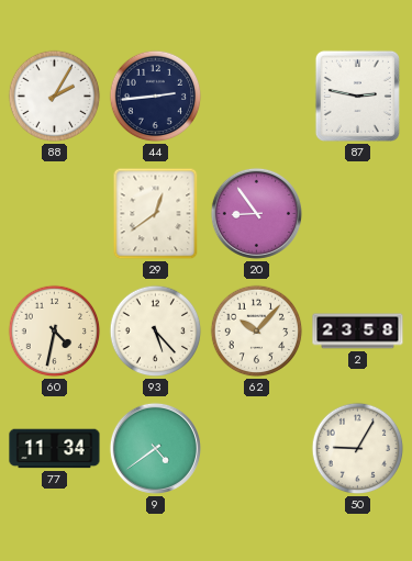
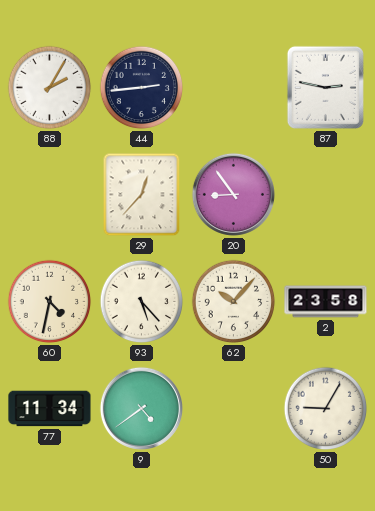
29: 12:39 -> 12:37 (142, 195)
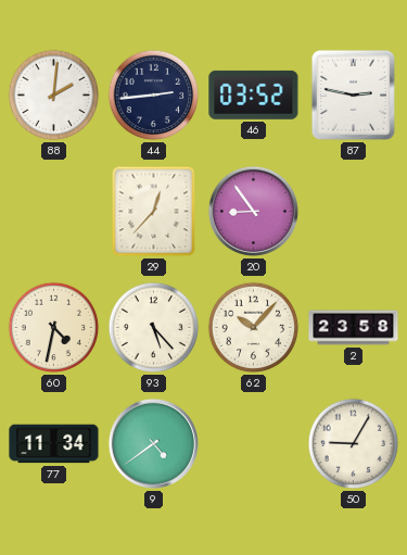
88: 2:05 -> 2:01 (54, 96)
46: none -> 03:52 (254, 94)
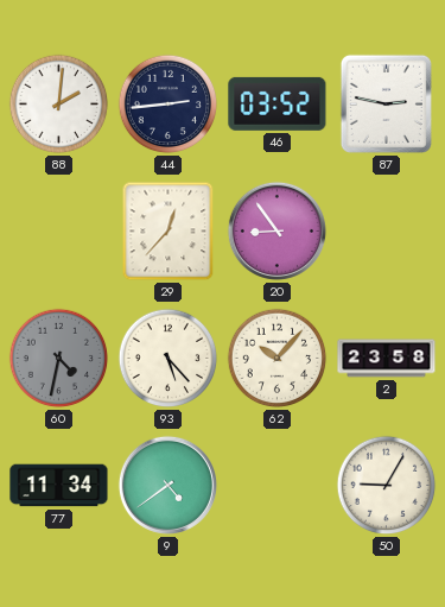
60 dial: cream -> grey (59, 359)
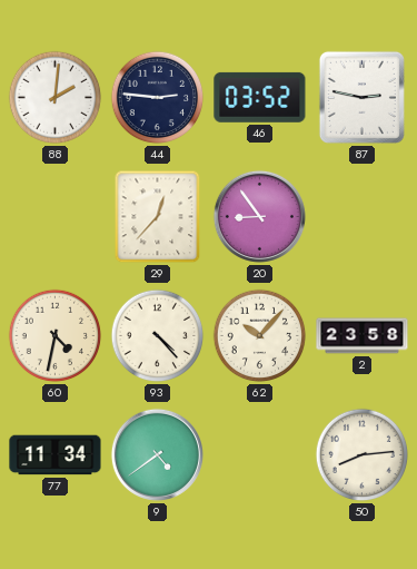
44: 2:44 -> 2:46 (158, 98)
60 dial: grey -> cream (56, 336)
93: 5:23 -> 4:23 (158, 336)
50: 9:05 -> 8:14 (363, 455)
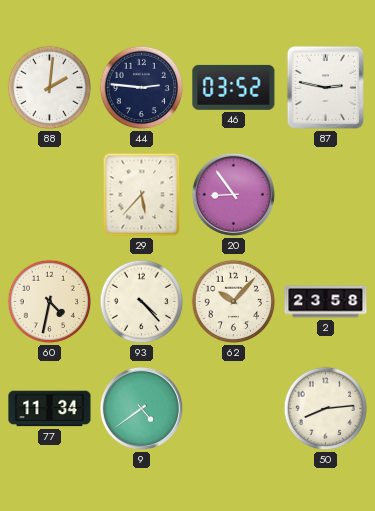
29: 12:37 -> 5:37 (142, 195)
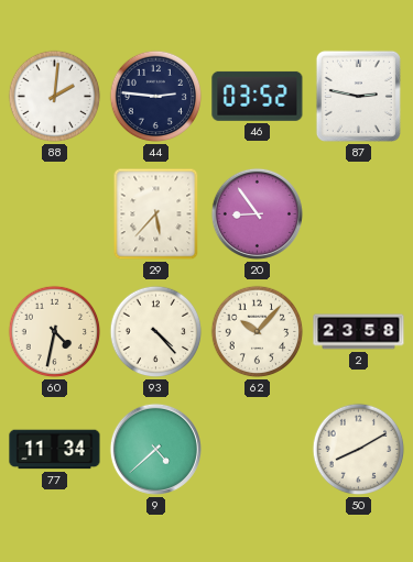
9: 4:39 -> 4:38 (155, 449)
50: 8:14 -> 8:10 (359, 450)
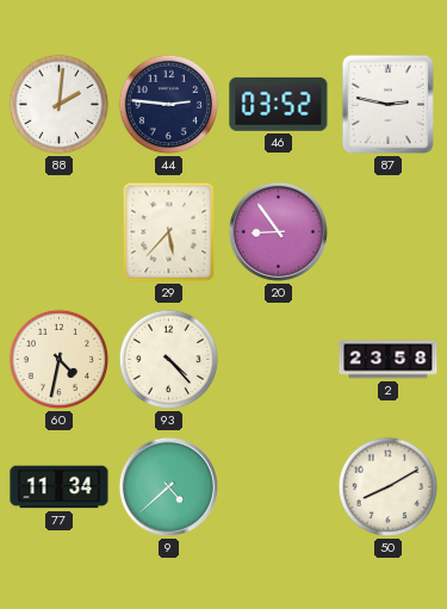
62: 10:07 -> none (258, 332)
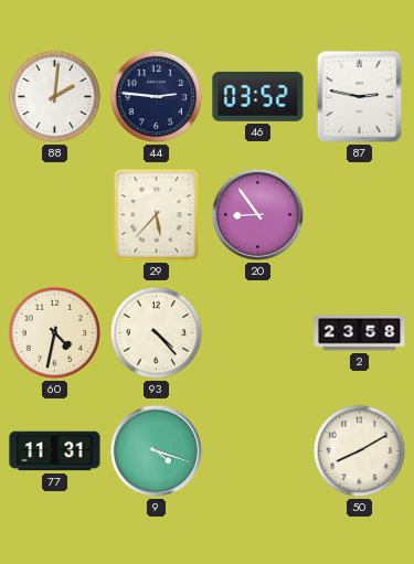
77: 11:34 -> 11:31 (55, 451)
9: 4:38 -> 4:18 (156, 450)
